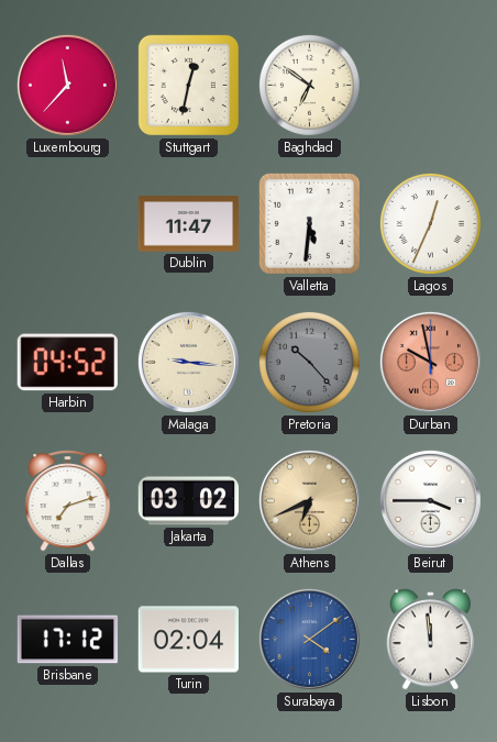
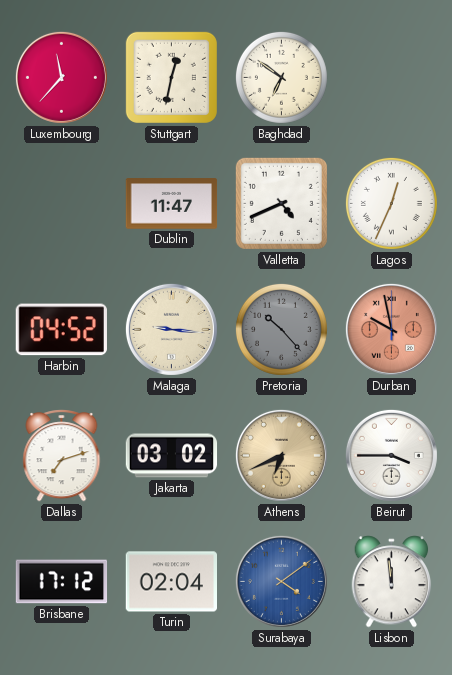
Valletta: 5:31 -> 4:41 (281, 203)
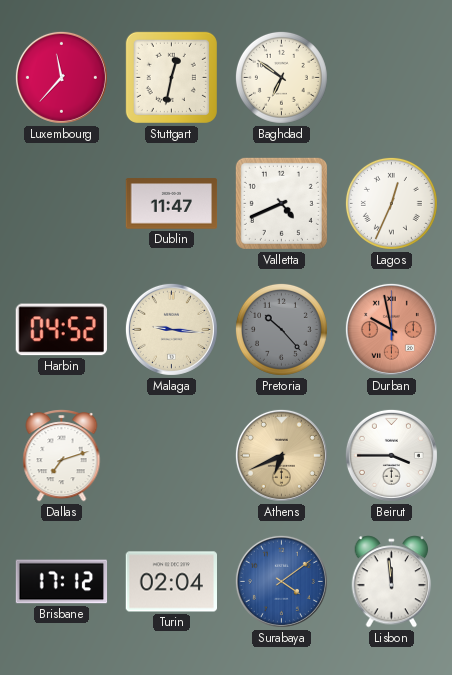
Jakarta: 03:02 -> none (172, 456)
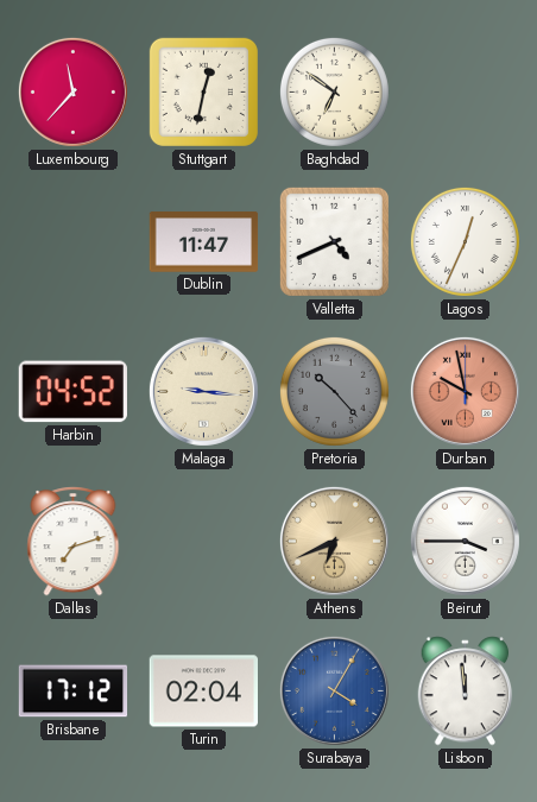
Surabaya: 4:09 -> 4:05 (334, 690)
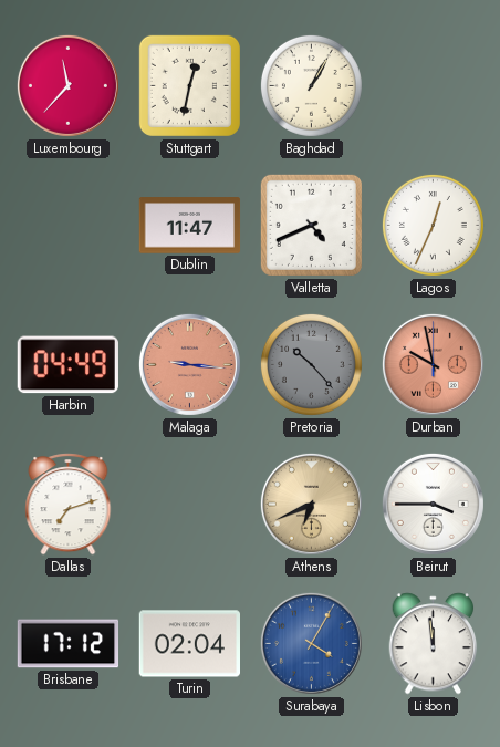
Baghdad: 6:51 -> 1:05 (311, 85)
Harbin: 04:52 -> 04:49 (67, 365)
Malaga dial: cream -> salmon (189, 364)
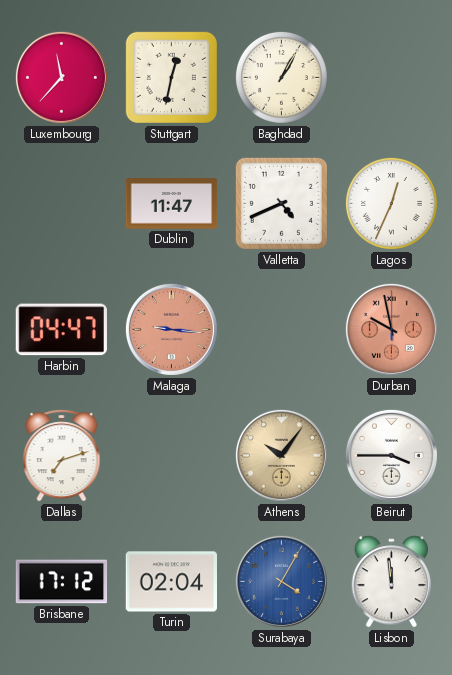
Harbin: 04:49 -> 04:47 (61, 330)
Pretoria: 10:23 -> none (311, 364)
Athens: 6:41 -> 10:06 (281, 455)
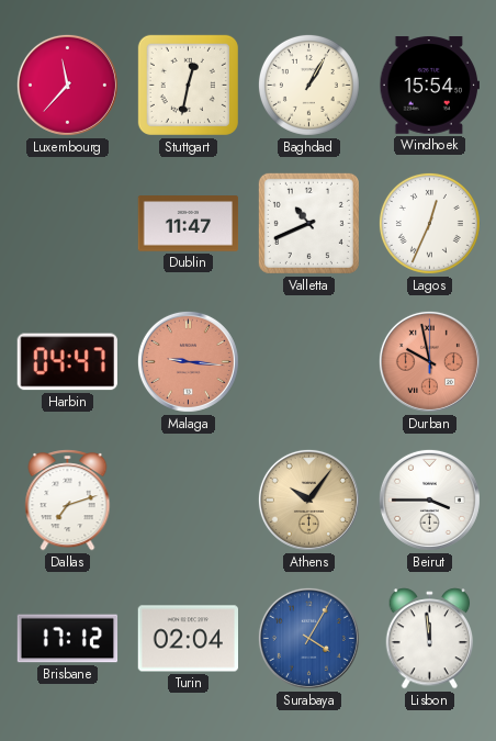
Windhoek: none -> 15:54 (429, 86)
Valletta: 4:41 -> 10:41 (308, 223)
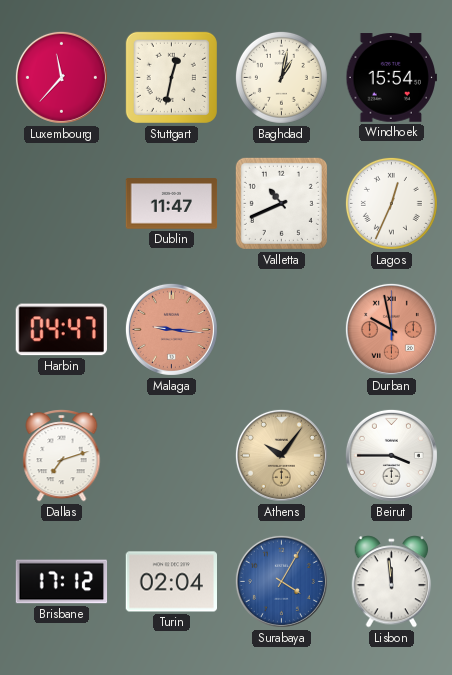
Baghdad: 1:05 -> 1:02 (281, 77)
